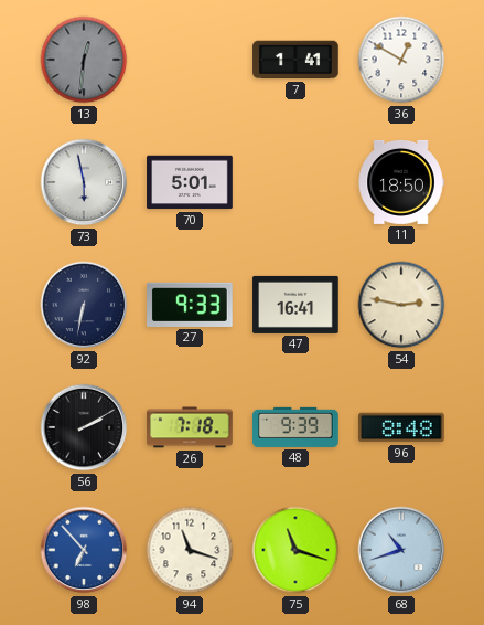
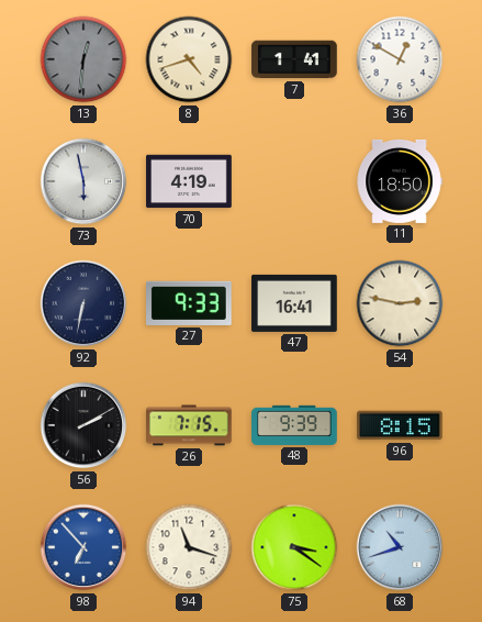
8: none -> 4:42 (189, 59)
70: 5:01 -> 4:19 (189, 181)
26: 7:18 -> 7:15 (189, 425)
96: 8:48 -> 8:15 (401, 425)
75: 11:18 -> 3:21 (294, 547)
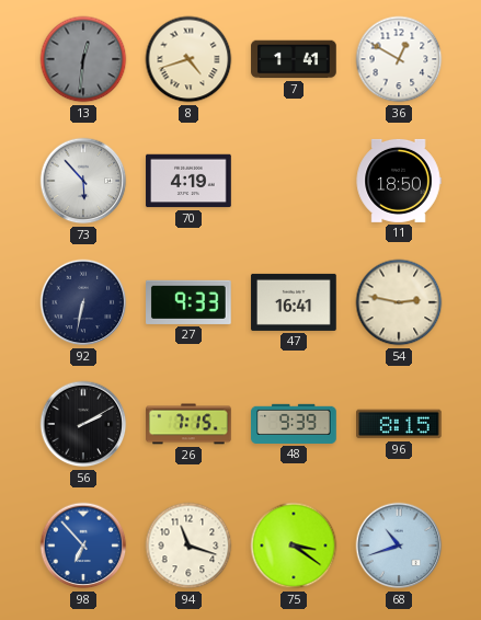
73: 5:58 -> 5:53 (83, 181)
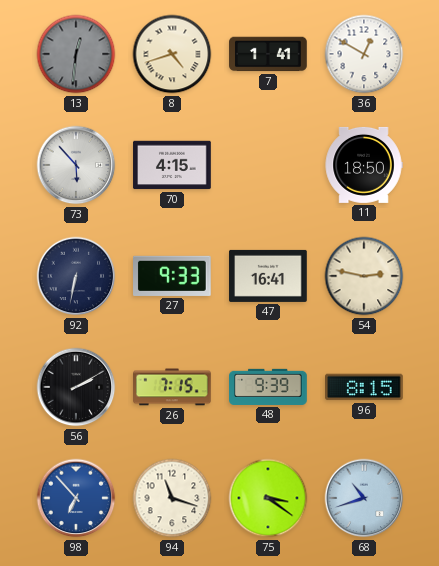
70: 4:19 -> 4:15 (172, 165)
